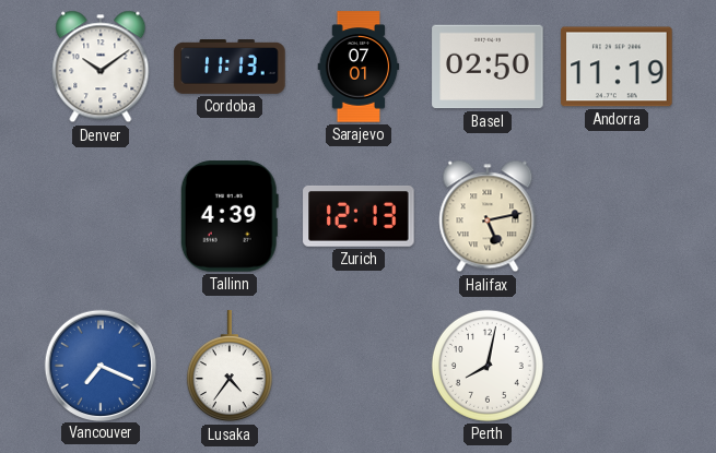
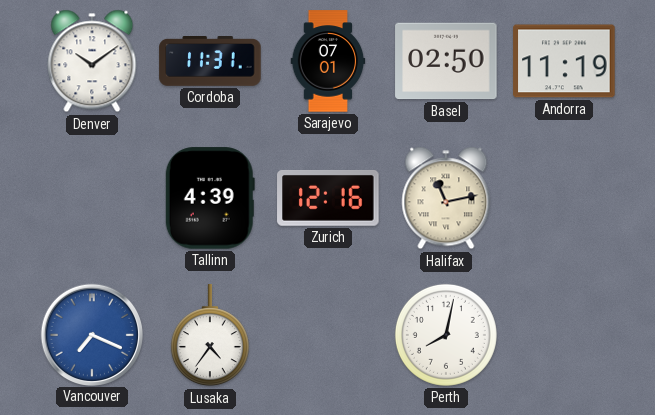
Cordoba: 11:13 -> 11:31 (210, 61)
Zurich: 12:13 -> 12:16 (328, 198)
Halifax: 5:13 -> 11:13 (446, 198)
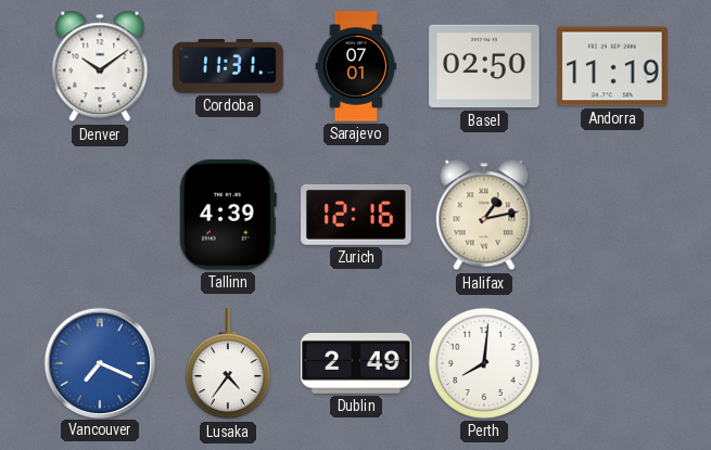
Halifax: 11:13 -> 1:13 (484, 215)
Dublin: none -> 2:49 (356, 363)
Perth: 8:02 -> 8:01 (484, 363)
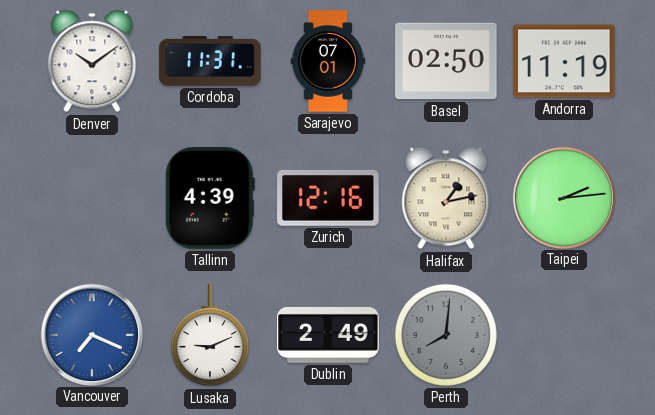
Taipei: none -> 2:14 (563, 197)
Lusaka: 4:36 -> 9:11 (210, 336)
Perth dial: white -> grey (446, 335)
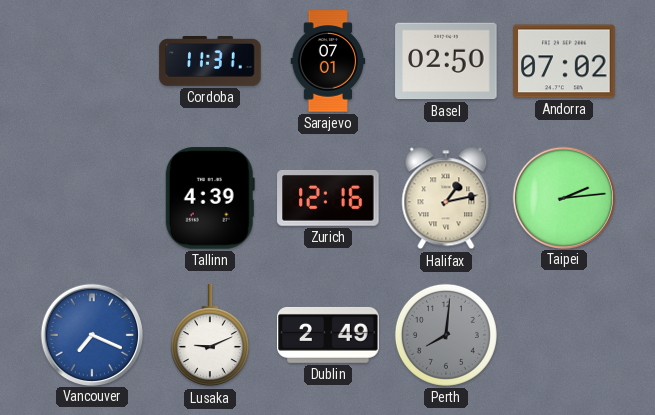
Denver: 10:09 -> none (92, 61)
Andorra: 11:19 -> 07:02 (564, 61)
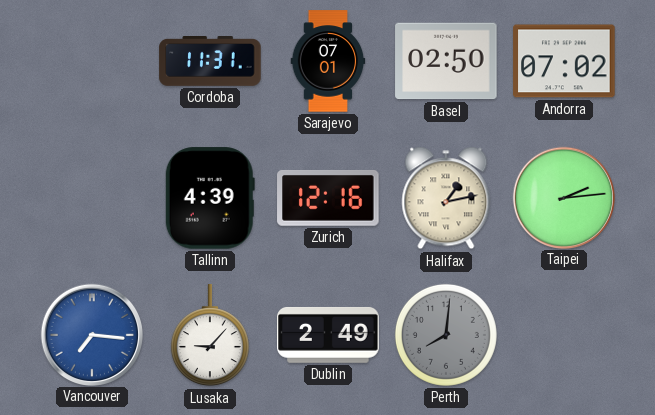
Vancouver: 7:19 -> 7:16 (91, 334)
Lusaka: 9:11 -> 9:07 (210, 336)
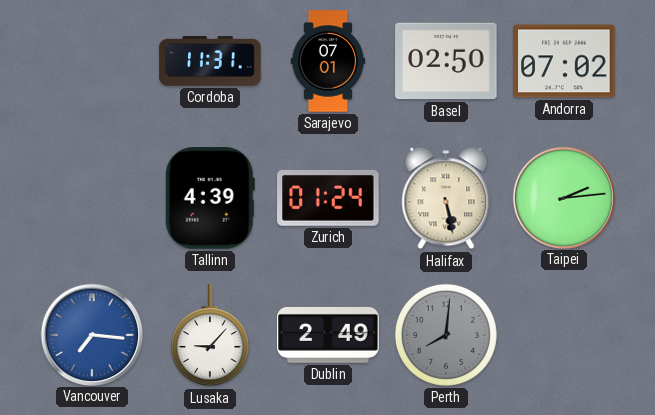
Zurich: 12:16 -> 01:24 (328, 198)
Halifax: 1:13 -> 5:28 (446, 198)
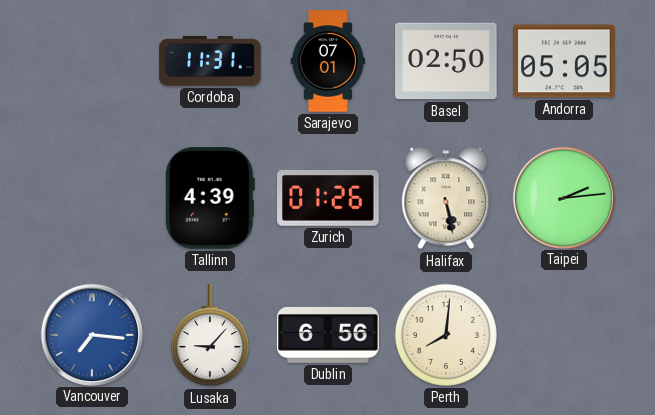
Andorra: 07:02 -> 05:05 (564, 61)
Zurich: 01:24 -> 01:26 (328, 198)
Dublin: 2:49 -> 6:56 (328, 335)
Perth dial: grey -> cream (446, 335)
